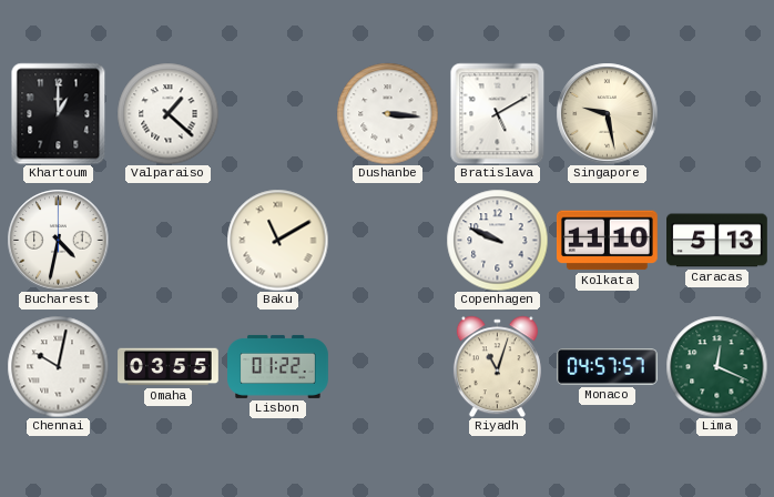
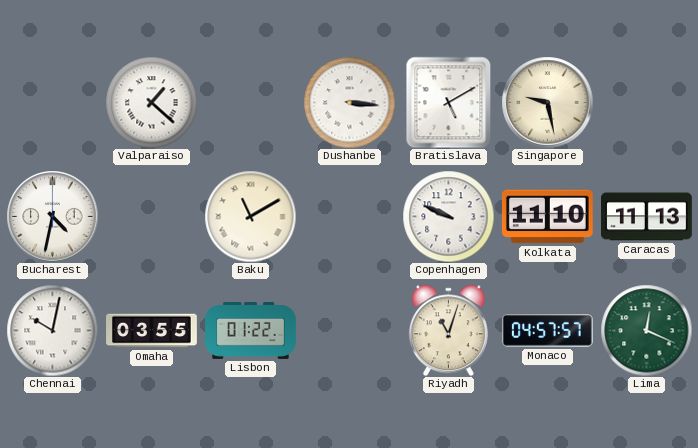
Khartoum: 1:00 -> none (59, 113)
Caracas: 5:13 -> 11:13 (647, 217)
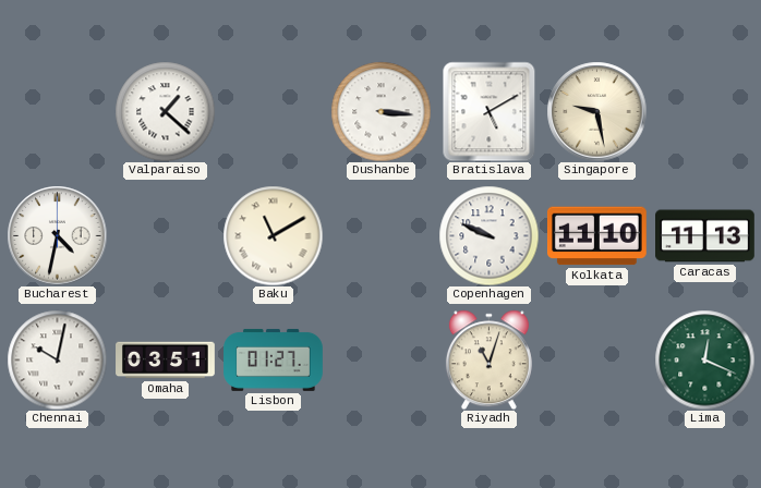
Omaha: 03:55 -> 03:51 (166, 361)
Lisbon: 01:22 -> 01:27 (274, 359)
Monaco: 04:57 -> none (547, 331)
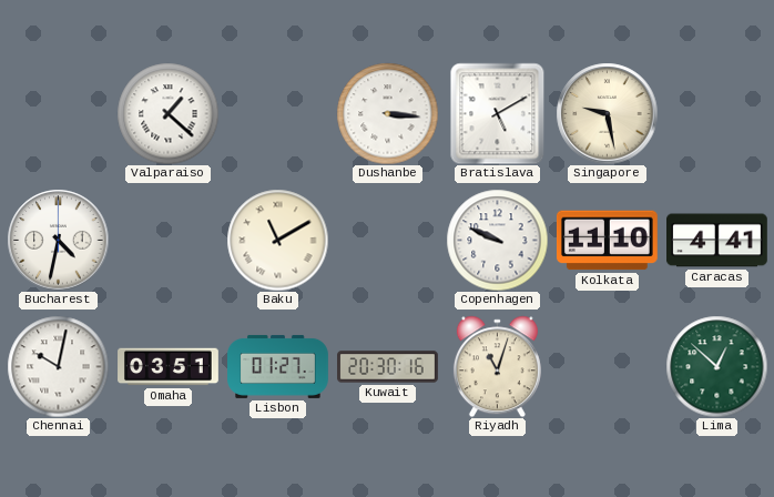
Caracas: 11:13 -> 4:41 (717, 241)
Kuwait: none -> 20:30 (388, 367)
Lima: 12:19 -> 12:52 (716, 366)
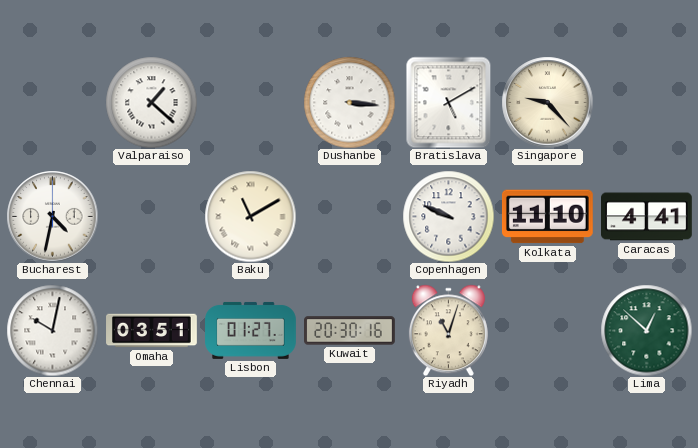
Singapore: 9:28 -> 9:23 (547, 102)
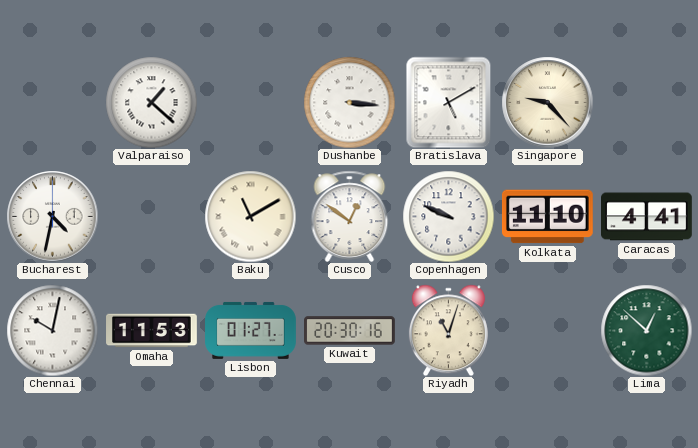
Cusco: none -> 12:51 (350, 216)
Omaha: 03:51 -> 11:53 (152, 331)
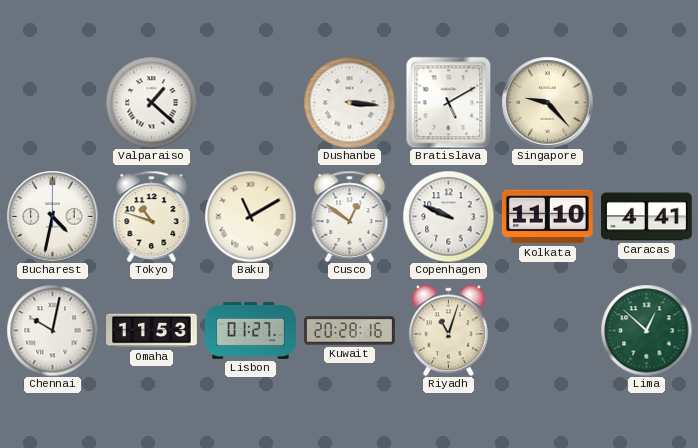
Tokyo: none -> 10:48 (152, 216)
Kuwait: 20:30 -> 20:28 (350, 331)
